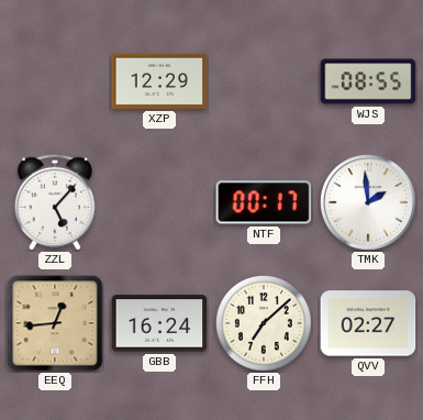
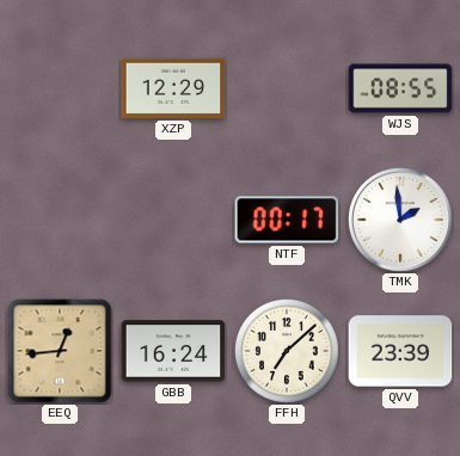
ZZL: 5:07 -> none (55, 202)
QVV: 02:27 -> 23:39 (400, 351)
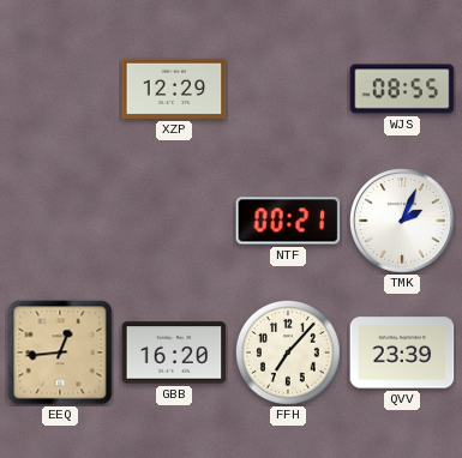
NTF: 00:17 -> 00:21 (288, 221)
TMK: 1:59 -> 2:04 (403, 222)
GBB: 16:24 -> 16:20 (174, 352)
FFH: 7:08 -> 7:07 (288, 352)
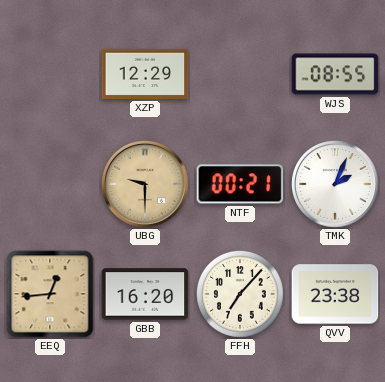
UBG: none -> 9:30 (146, 185)
QVV: 23:39 -> 23:38 (335, 294)
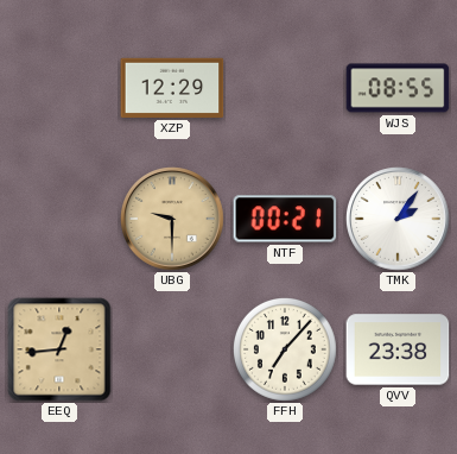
TMK: 2:04 -> 2:06 (399, 220)
GBB: 16:20 -> none (145, 294)
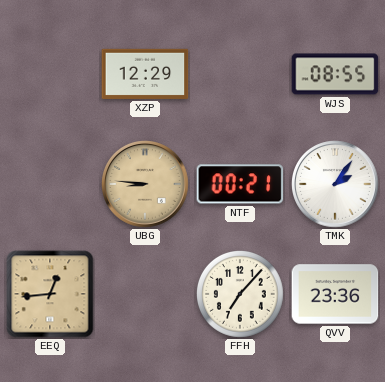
UBG: 9:30 -> 8:46 (146, 185)
QVV: 23:38 -> 23:36 (335, 294)
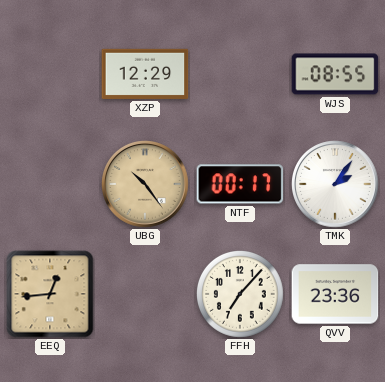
UBG: 8:46 -> 10:24 (146, 185)
NTF: 00:21 -> 00:17 (240, 184)
